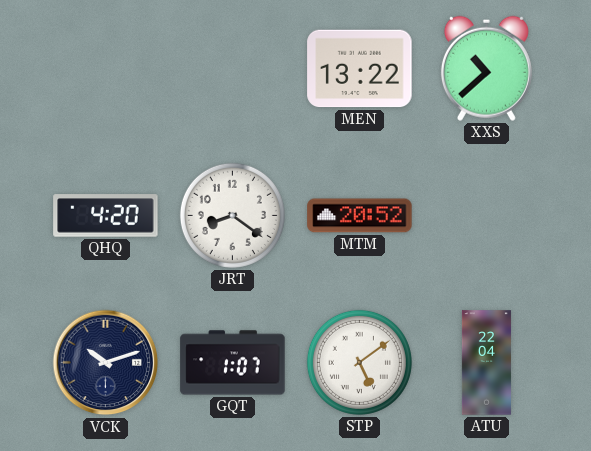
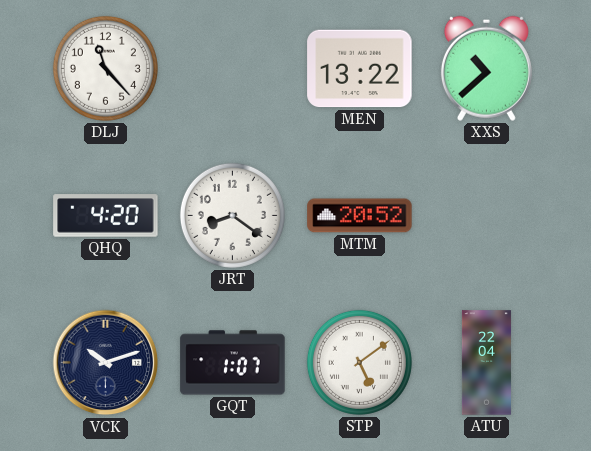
DLJ: none -> 11:23 (105, 68)
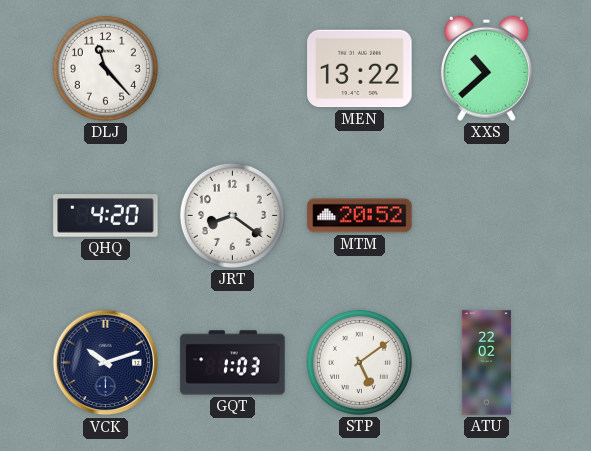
GQT: 1:07 -> 1:03 (233, 363)
ATU: 22:04 -> 22:02 (486, 363)
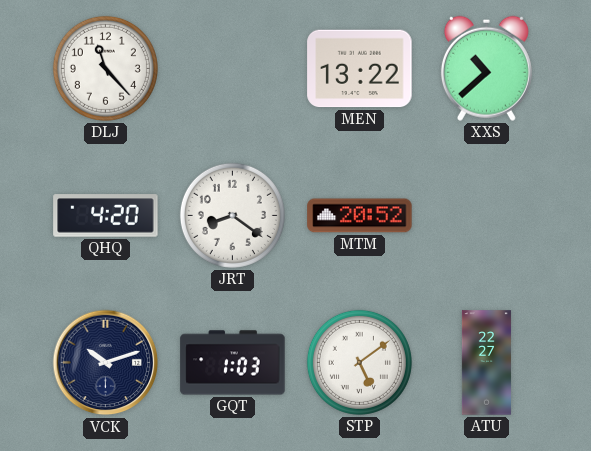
ATU: 22:02 -> 22:27 (486, 363)
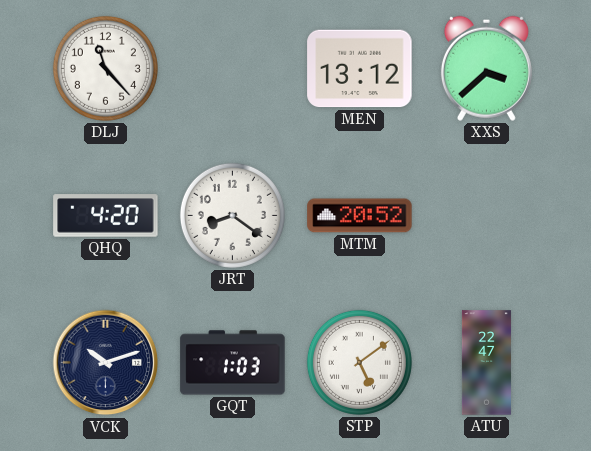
MEN: 13:22 -> 13:12 (360, 69)
XXS: 10:38 -> 3:38 (486, 68)
ATU: 22:27 -> 22:47 (486, 363)
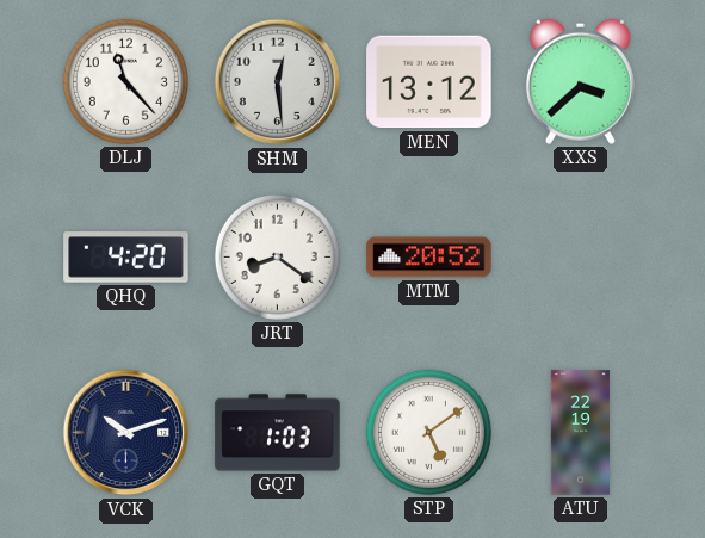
SHM: none -> 12:29 (278, 82)
ATU: 22:47 -> 22:19 (580, 433)
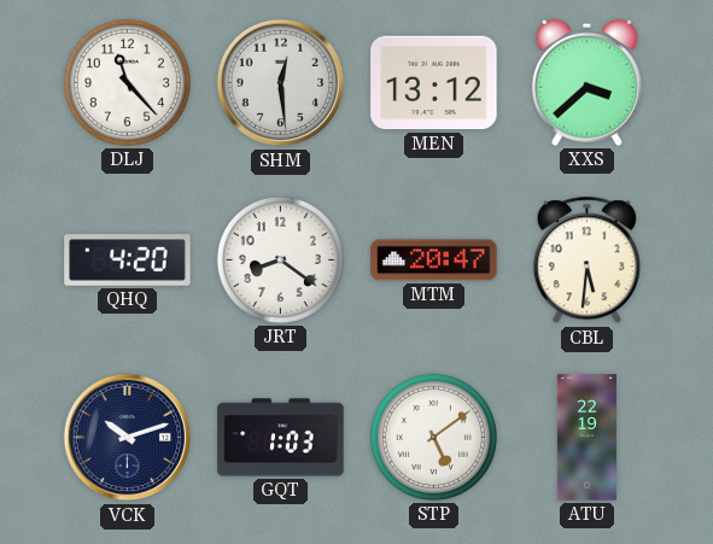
MTM: 20:52 -> 20:47 (434, 261)
CBL: none -> 5:31 (586, 261)
